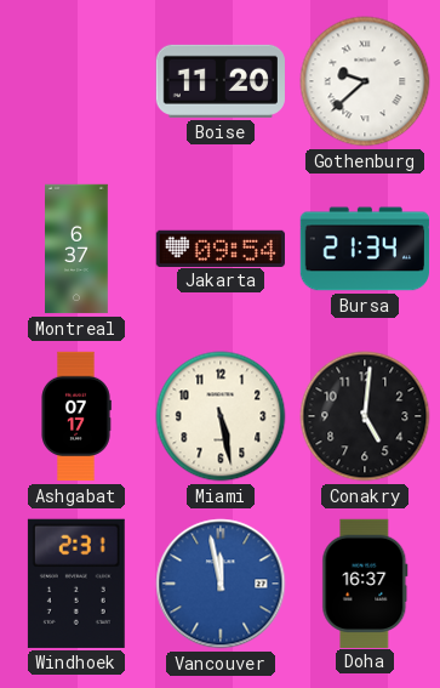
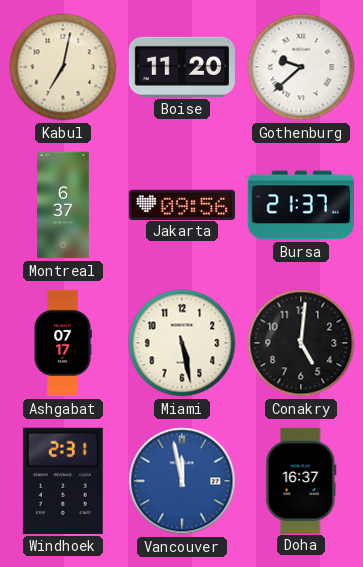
Kabul: none -> 7:02 (63, 67)
Jakarta: 09:54 -> 09:56 (181, 204)
Bursa: 21:34 -> 21:37 (300, 205)
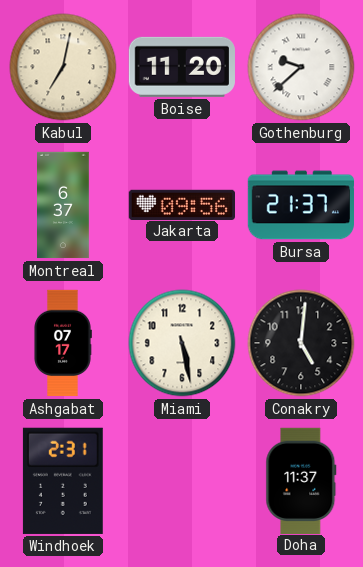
Vancouver: 11:58 -> none (182, 481)
Doha: 16:37 -> 11:37 (301, 480)
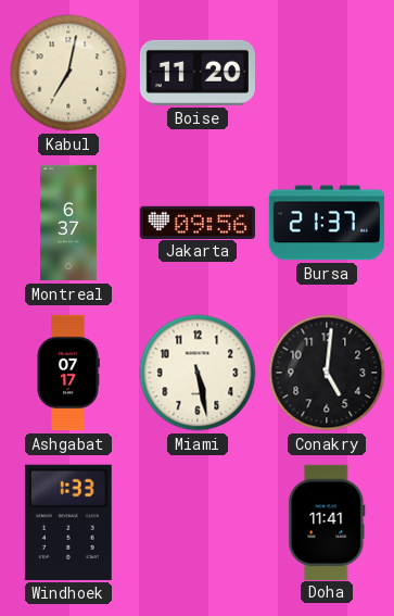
Gothenburg: 9:38 -> none (301, 67)
Windhoek: 2:31 -> 1:33 (68, 523)
Doha: 11:37 -> 11:41 (327, 521)
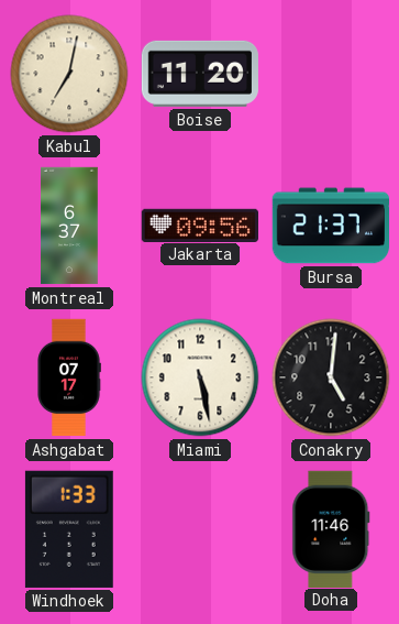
Doha: 11:41 -> 11:46 (331, 528)
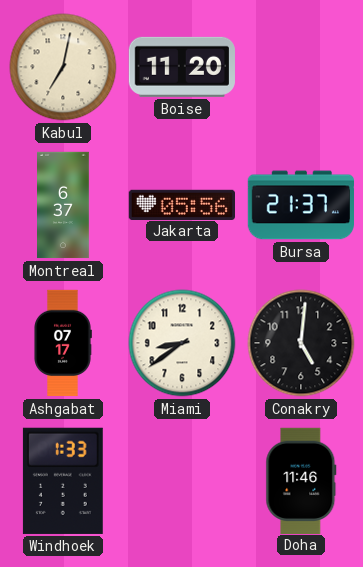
Jakarta: 09:56 -> 05:56 (181, 204)
Miami: 5:28 -> 8:39 (182, 343)
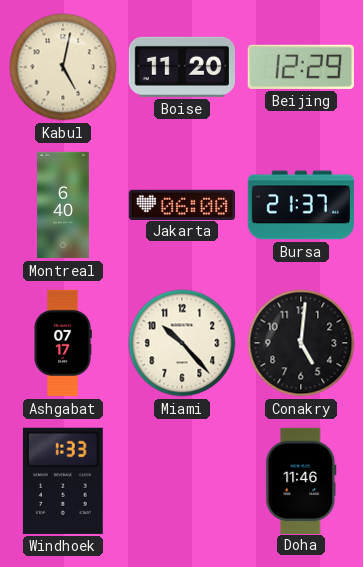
Kabul: 7:02 -> 5:02 (63, 67)
Beijing: none -> 12:29 (301, 67)
Montreal: 6:37 -> 6:40 (64, 205)
Jakarta: 05:56 -> 06:00 (181, 204)
Miami: 8:39 -> 10:23 (182, 343)
